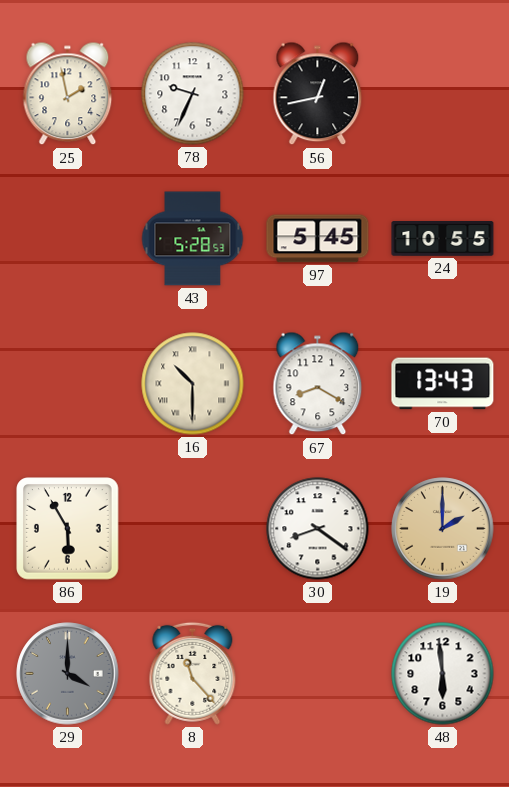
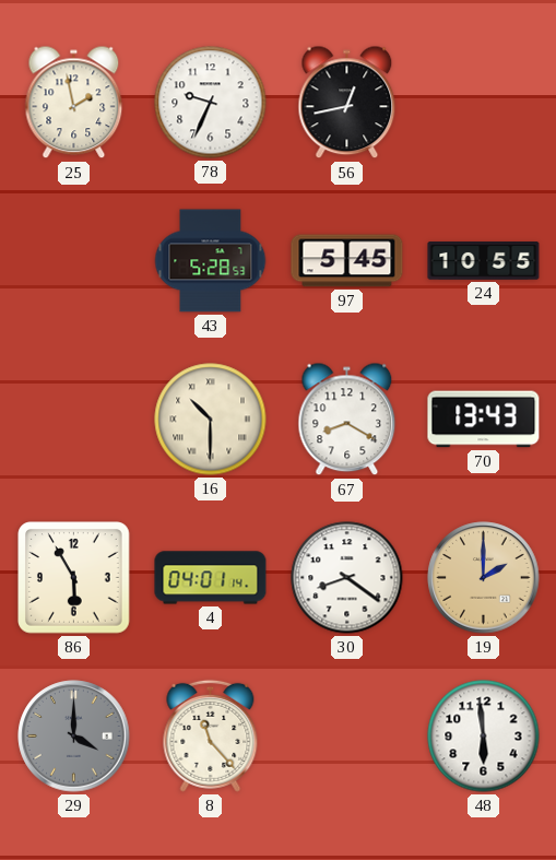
4: none -> 04:01 (211, 578)
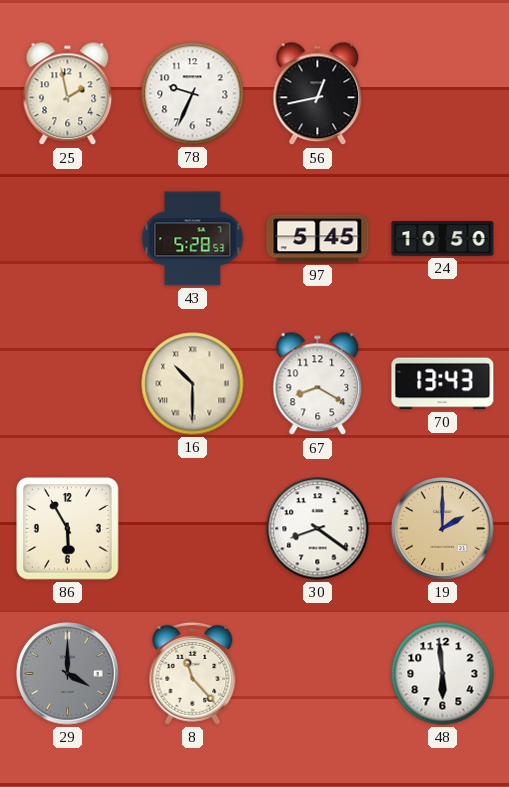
24: 10:55 -> 10:50 (443, 239)
4: 04:01 -> none (211, 578)
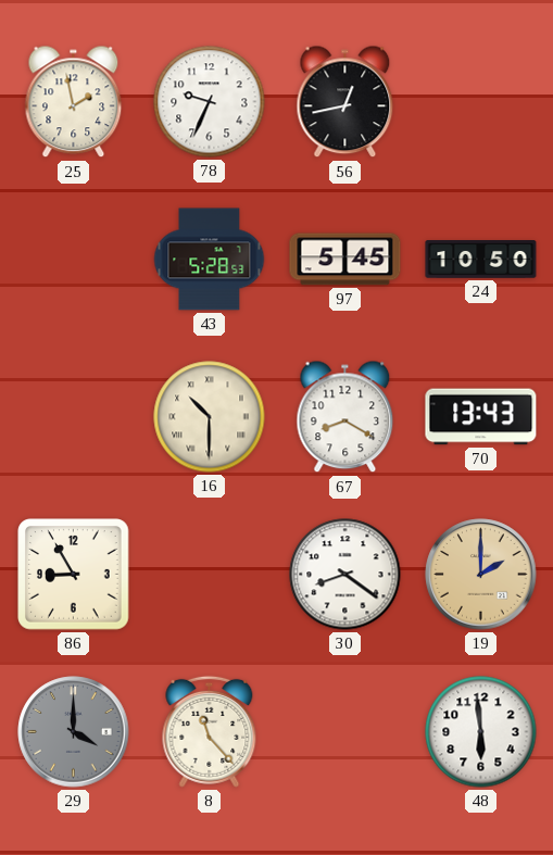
86: 5:55 -> 8:55 (74, 575)
